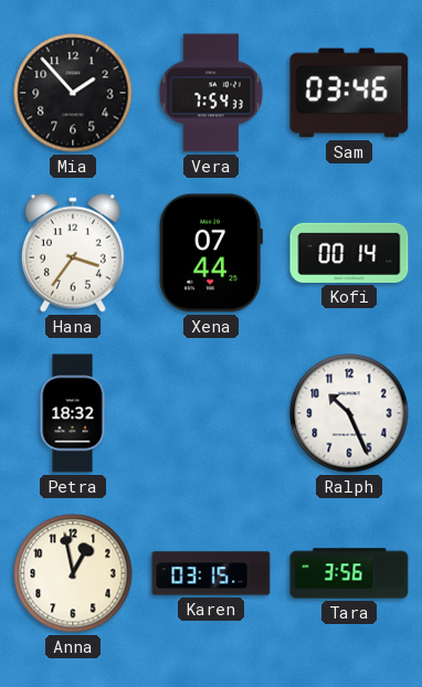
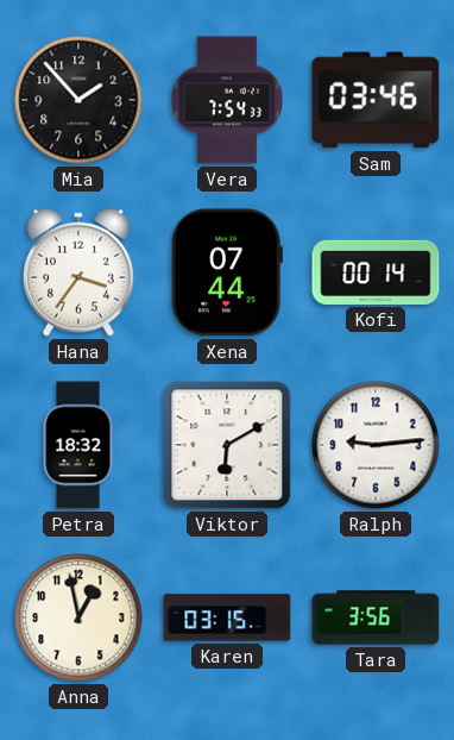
Viktor: none -> 6:10 (227, 445)
Ralph: 10:26 -> 9:14 (376, 445)
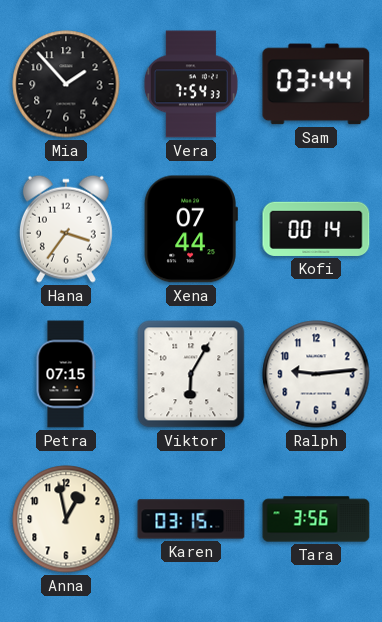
Sam: 03:46 -> 03:44 (316, 84)
Petra: 18:32 -> 07:15 (66, 374)
Viktor: 6:10 -> 6:05 (191, 374)
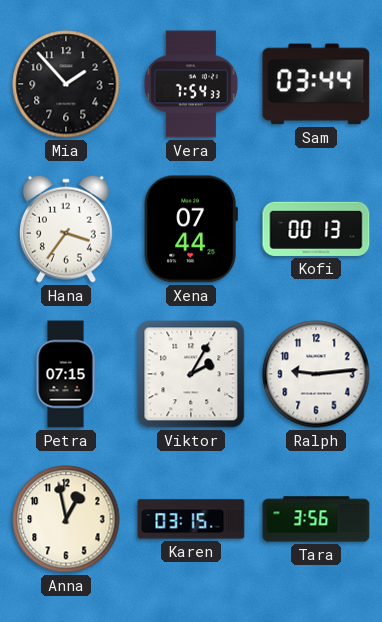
Kofi: 00:14 -> 00:13 (316, 229)
Viktor: 6:05 -> 2:05 (191, 374)
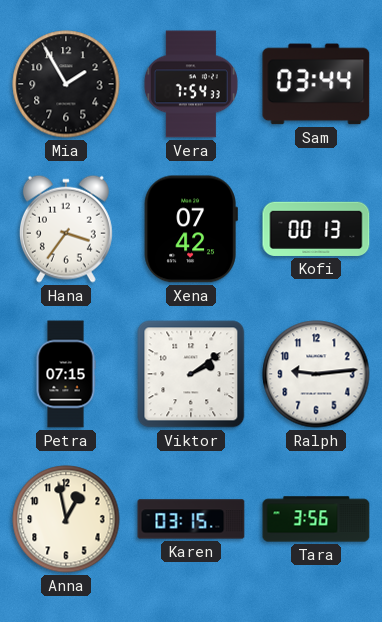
Mia: 1:53 -> 1:55 (66, 84)
Xena: 07:44 -> 07:42 (191, 229)
Viktor: 2:05 -> 2:09 (191, 374)
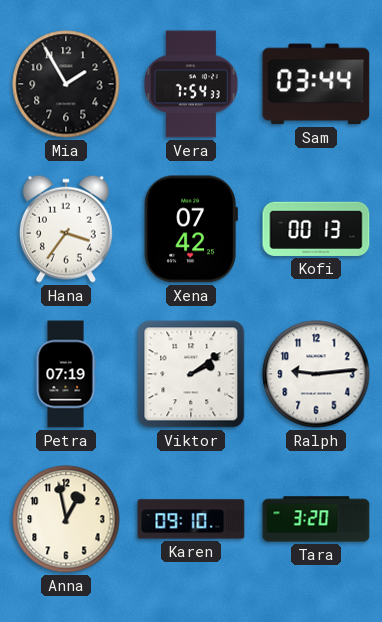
Petra: 07:15 -> 07:19 (66, 374)
Karen: 03:15 -> 09:10 (191, 519)
Tara: 3:56 -> 3:20 (316, 519)
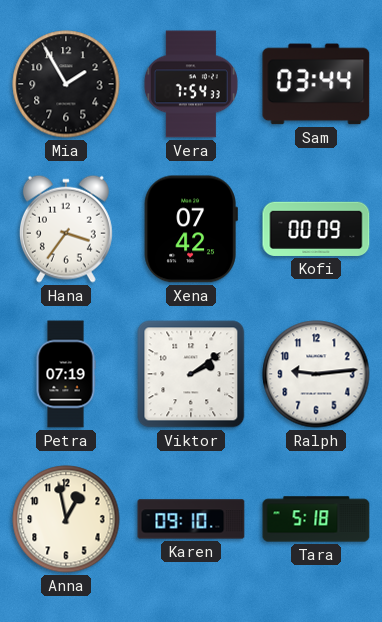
Kofi: 00:13 -> 00:09 (316, 229)
Tara: 3:20 -> 5:18 (316, 519)
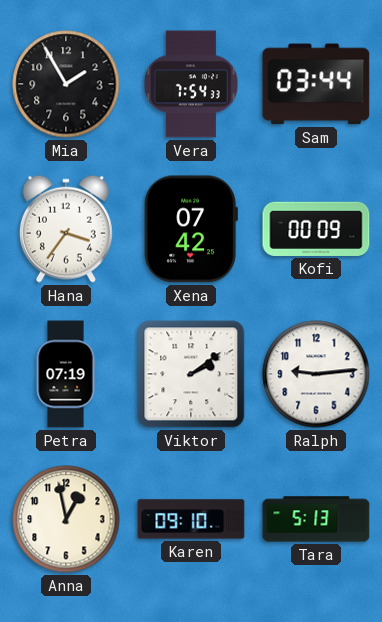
Tara: 5:18 -> 5:13 (316, 519)
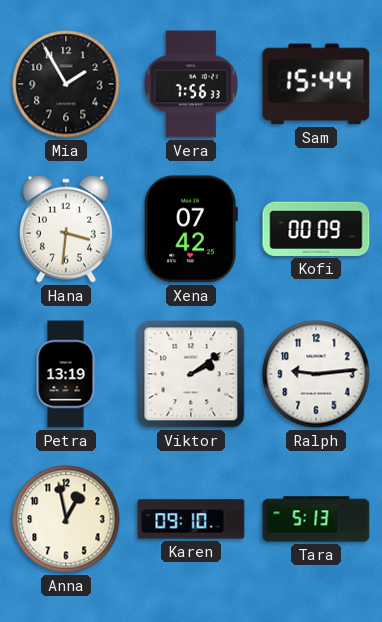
Vera: 7:54 -> 7:56 (191, 84)
Sam: 03:44 -> 15:44 (316, 84)
Hana: 3:36 -> 3:31 (66, 229)
Petra: 07:19 -> 13:19 (66, 374)
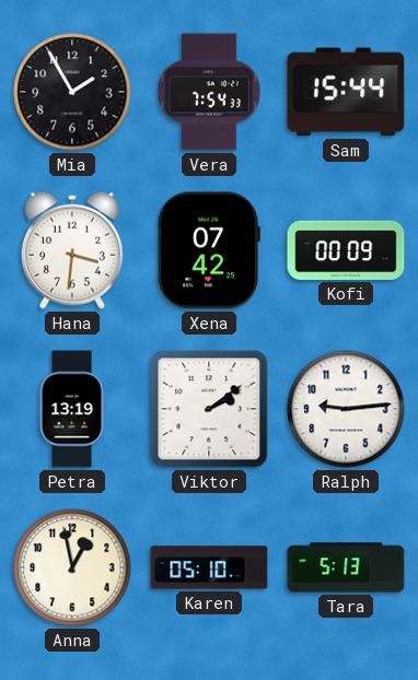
Vera: 7:56 -> 7:54 (209, 92)
Karen: 09:10 -> 05:10 (209, 567)
